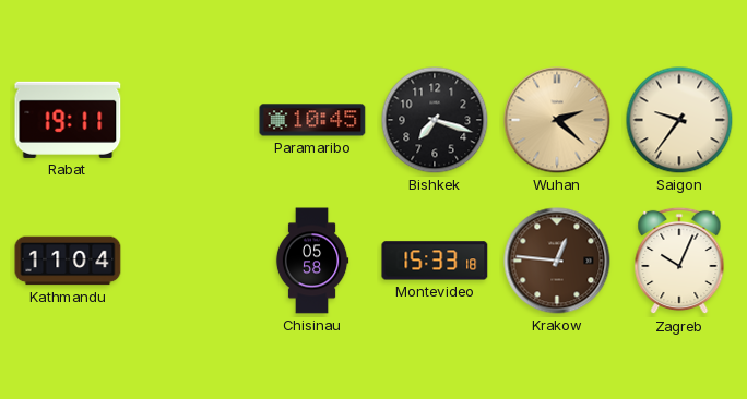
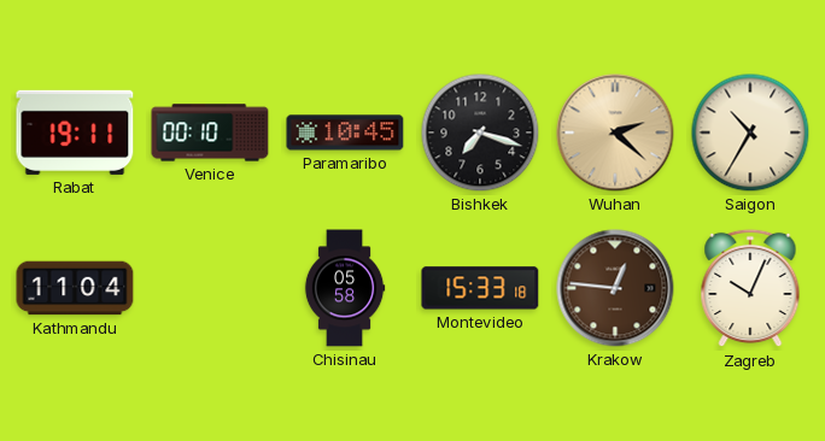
Venice: none -> 00:10 (210, 133)
Saigon: 9:36 -> 10:35 (750, 133)
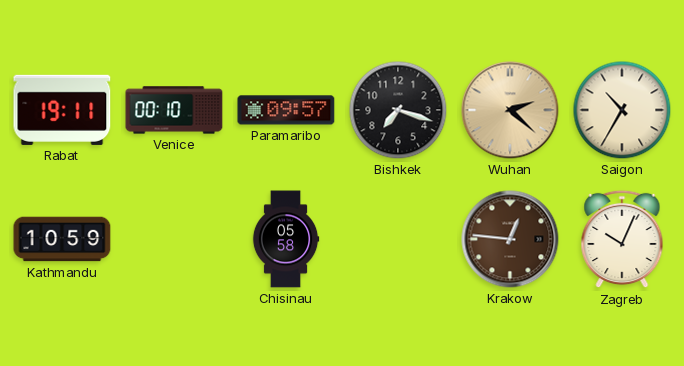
Paramaribo: 10:45 -> 09:57 (286, 110)
Kathmandu: 11:04 -> 10:59 (62, 239)
Montevideo: 15:33 -> none (480, 288)
